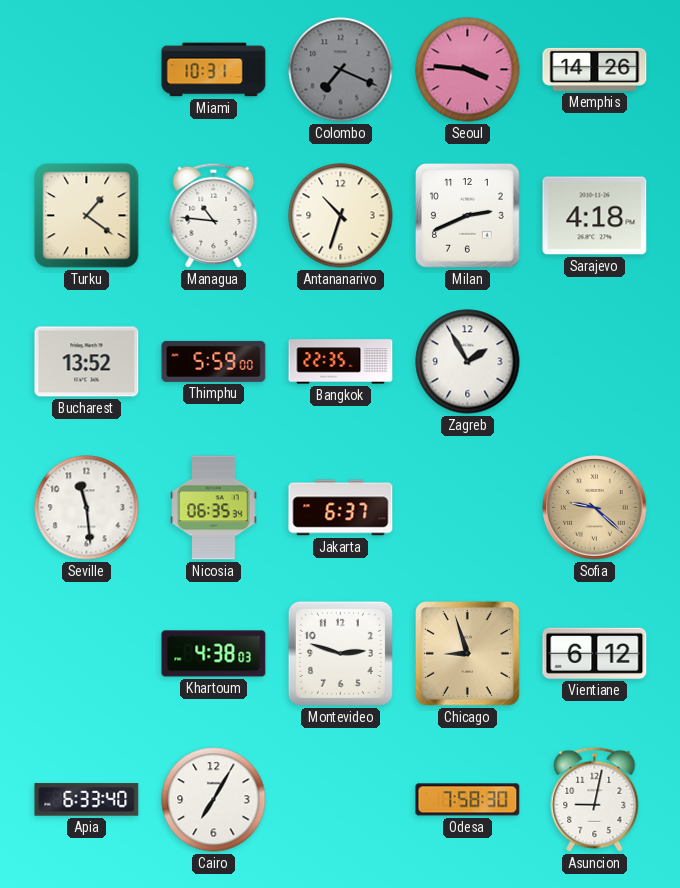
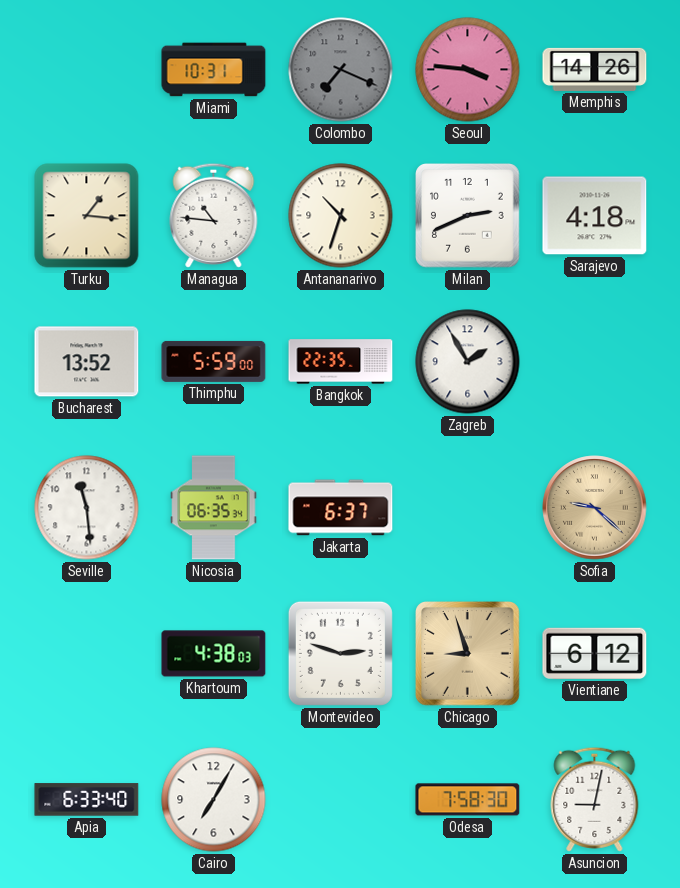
Turku: 1:21 -> 1:16 (87, 216)
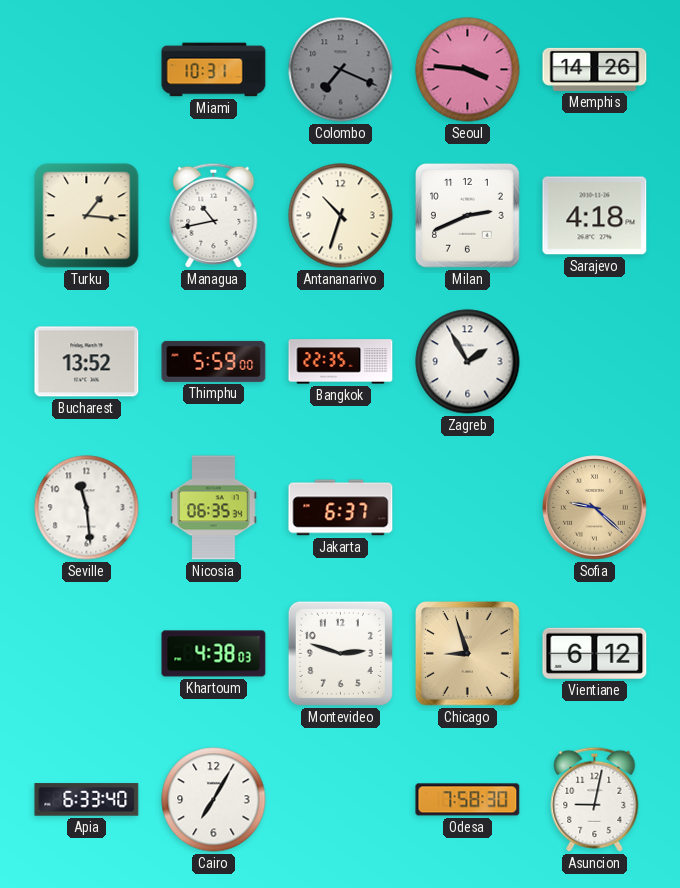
Managua: 10:46 -> 10:43 (214, 215)
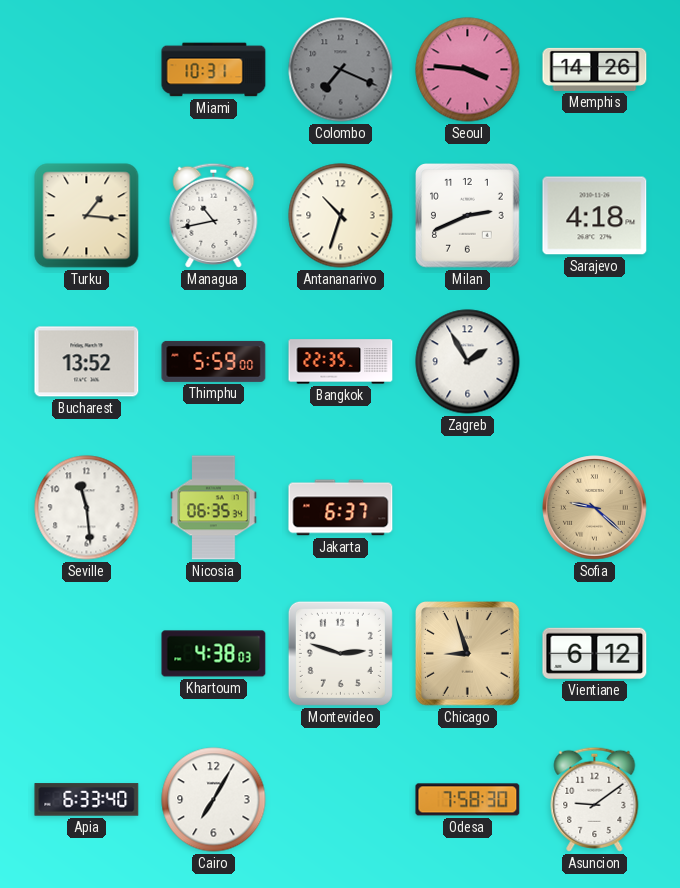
Asuncion: 9:02 -> 9:09 (595, 799)
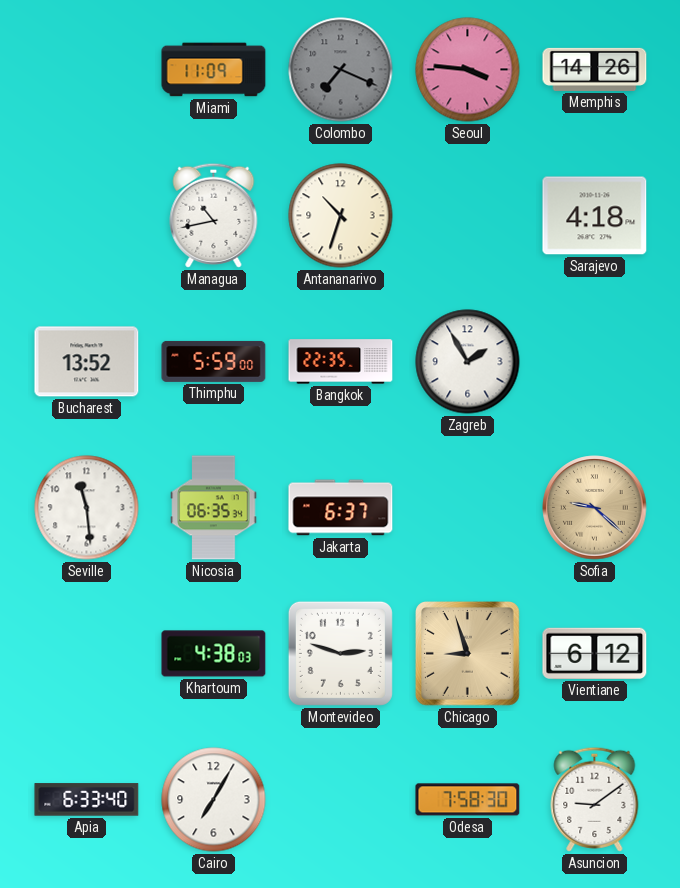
Miami: 10:31 -> 11:09 (214, 70)
Turku: 1:16 -> none (87, 216)
Milan: 2:41 -> none (468, 216)
